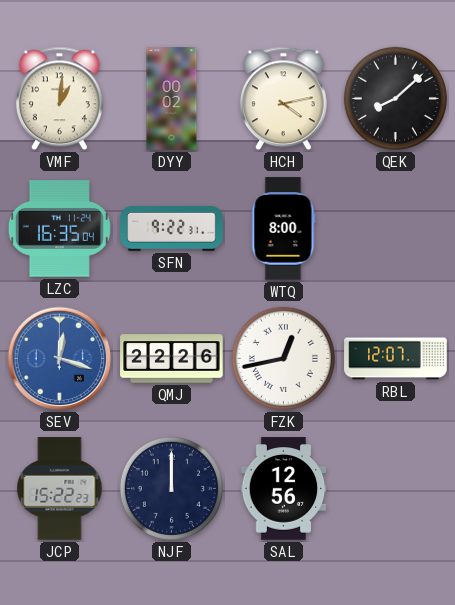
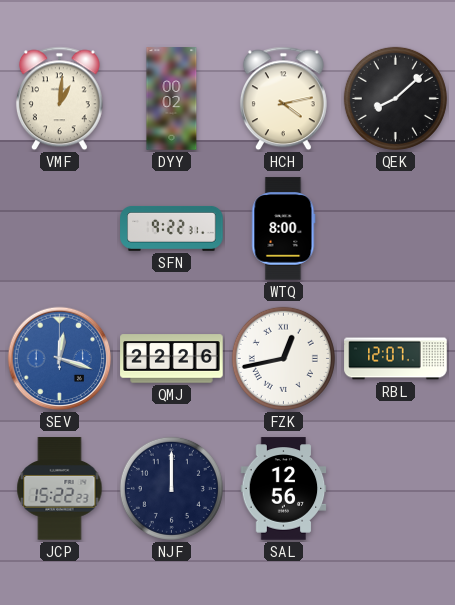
LZC: 16:35 -> none (59, 229)
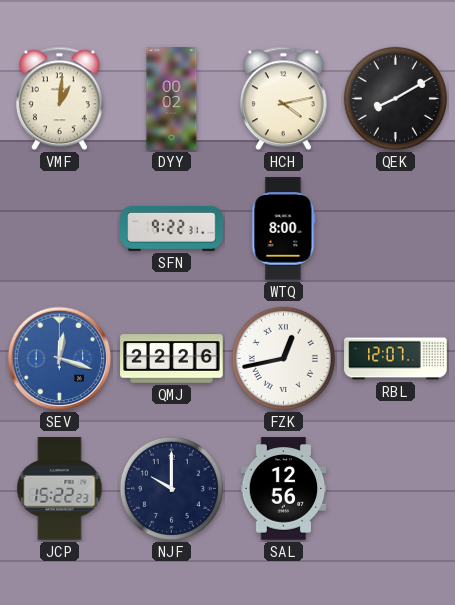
QEK: 8:08 -> 8:10 (395, 98)
NJF: 12:00 -> 10:00 (171, 488)
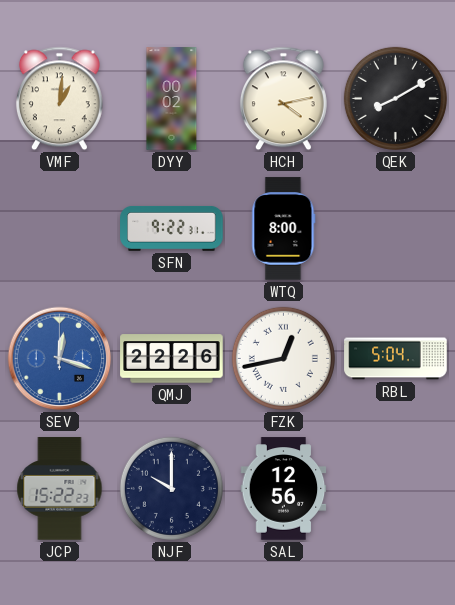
RBL: 12:07 -> 5:04 (396, 359)
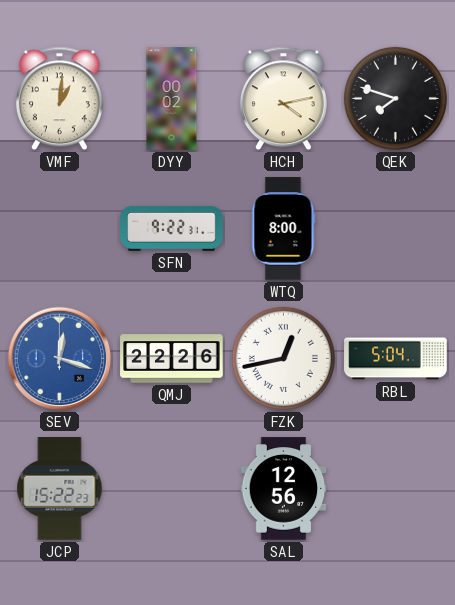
QEK: 8:10 -> 7:48 (395, 98)
NJF: 10:00 -> none (171, 488)
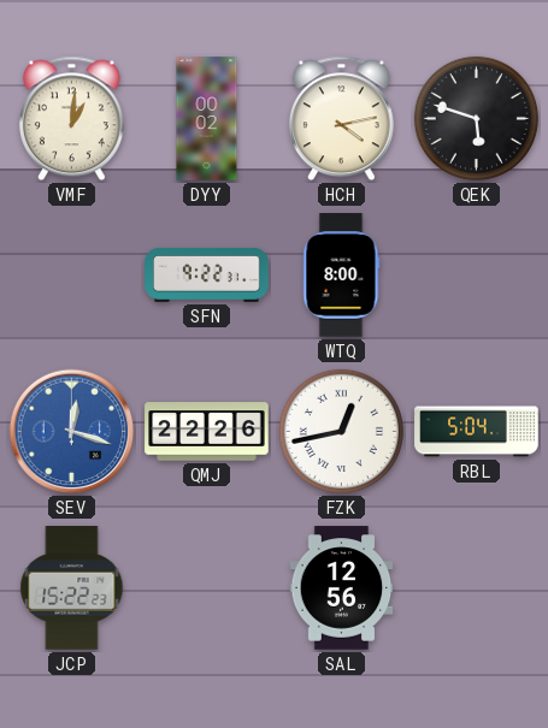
QEK: 7:48 -> 5:48 (476, 118)
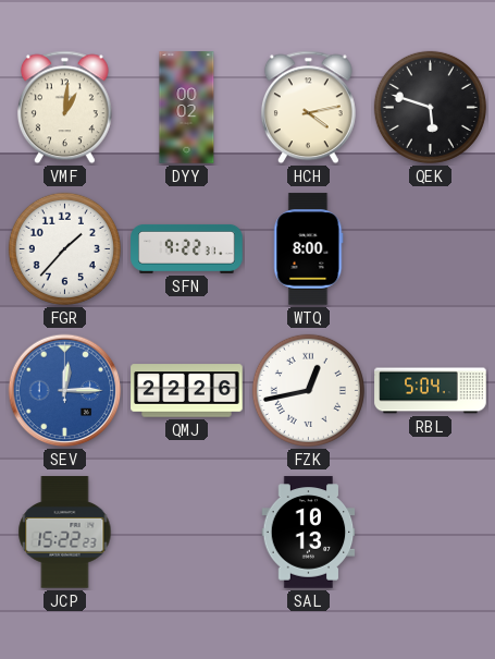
FGR: none -> 1:37 (64, 248)
SEV: 12:18 -> 12:15 (65, 391)
SAL: 12:56 -> 10:13 (309, 533)
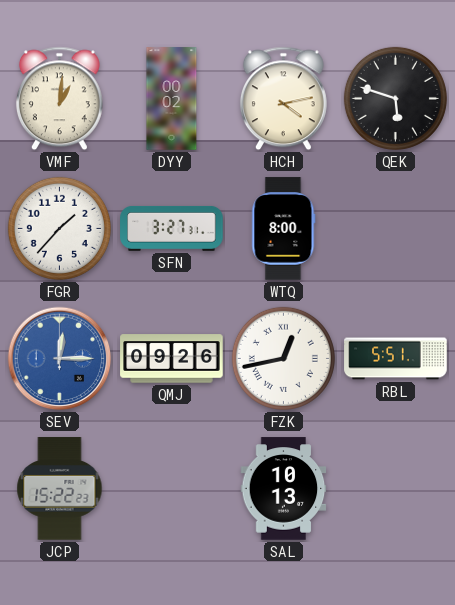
SFN: 9:22 -> 3:27 (172, 228)
QMJ: 22:26 -> 09:26 (172, 359)
RBL: 5:04 -> 5:51 (396, 359)
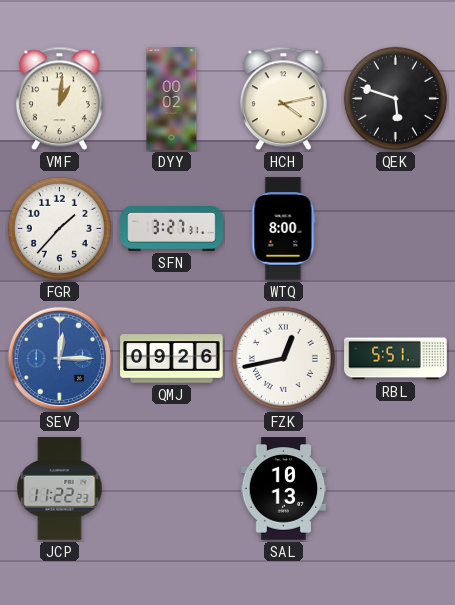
JCP: 15:22 -> 11:22 (60, 489)
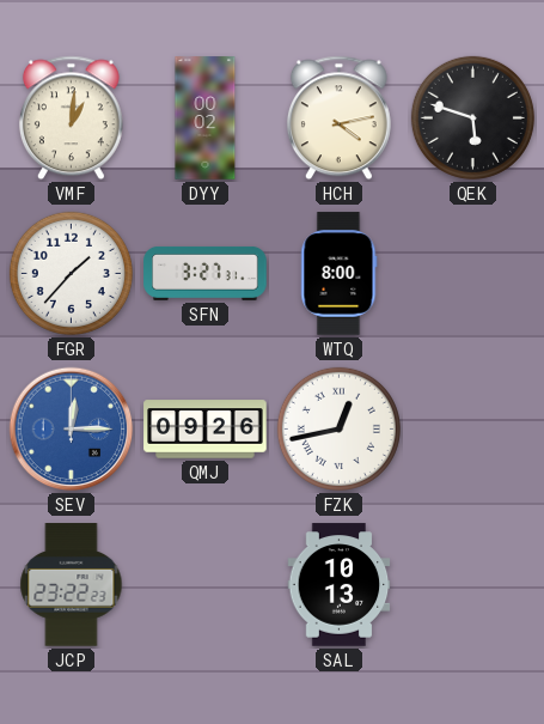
RBL: 5:51 -> none (396, 359)
JCP: 11:22 -> 23:22 (72, 585)
